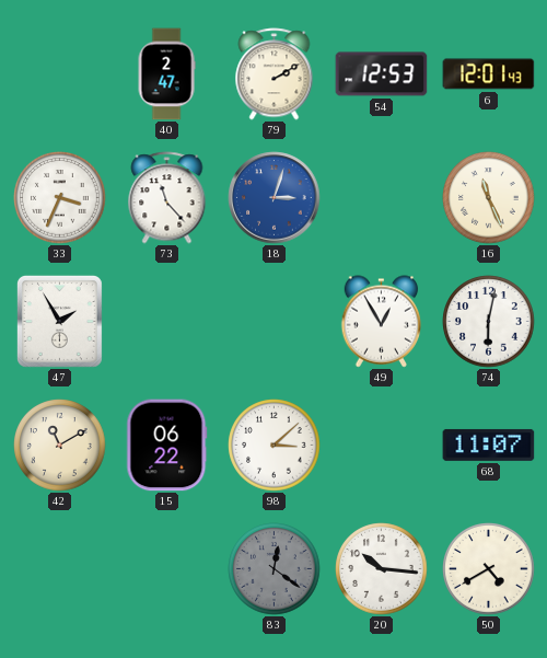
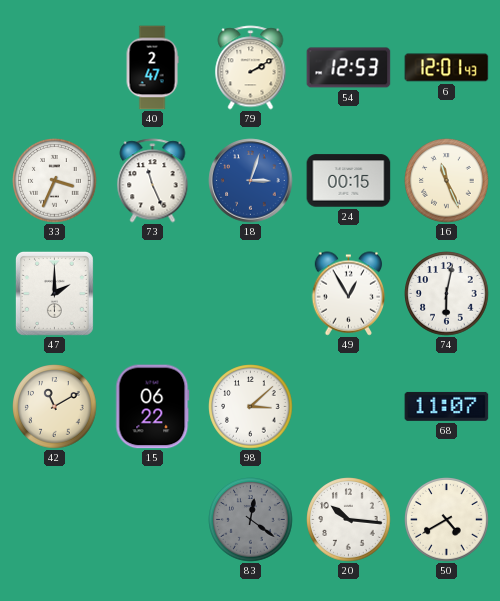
73: 11:23 -> 11:26 (153, 181)
24: none -> 00:15 (349, 181)
47: 1:55 -> 2:00 (54, 293)
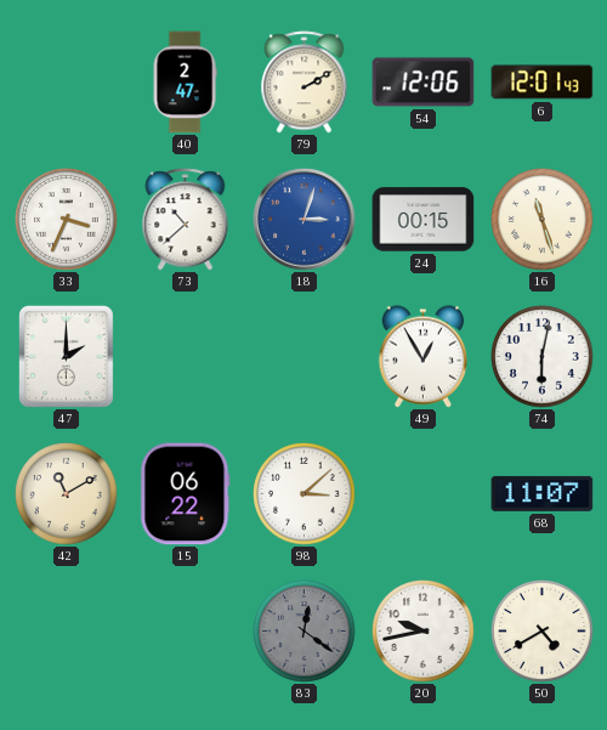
54: 12:53 -> 12:06 (424, 83)
73: 11:26 -> 10:38 (186, 220)
16: 11:26 -> 11:27 (543, 220)
20: 10:16 -> 9:43 (424, 632)
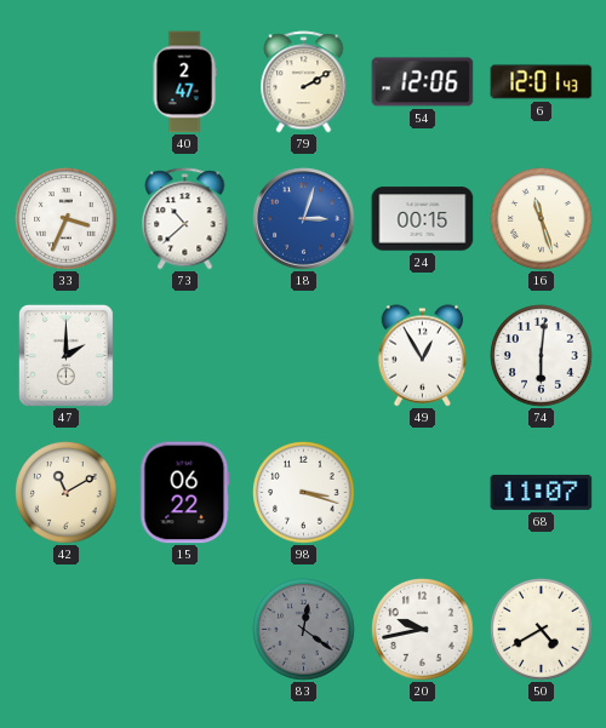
74: 6:02 -> 6:01 (542, 356)
98: 3:08 -> 3:18 (304, 493)
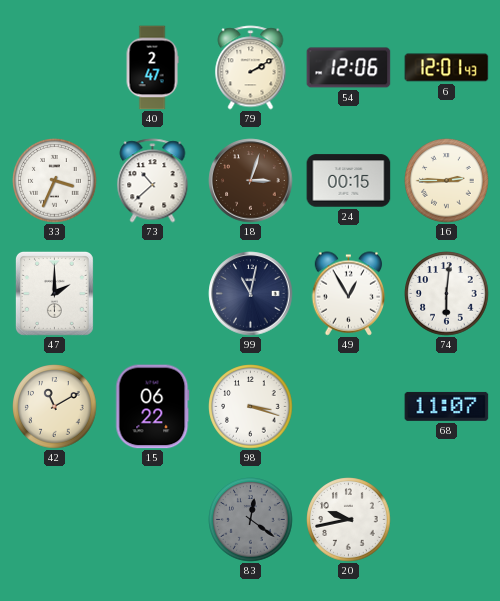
18 dial: blue -> brown (251, 181)
16: 11:27 -> 2:45 (447, 181)
99: none -> 11:02 (251, 294)
50: 4:40 -> none (542, 630)
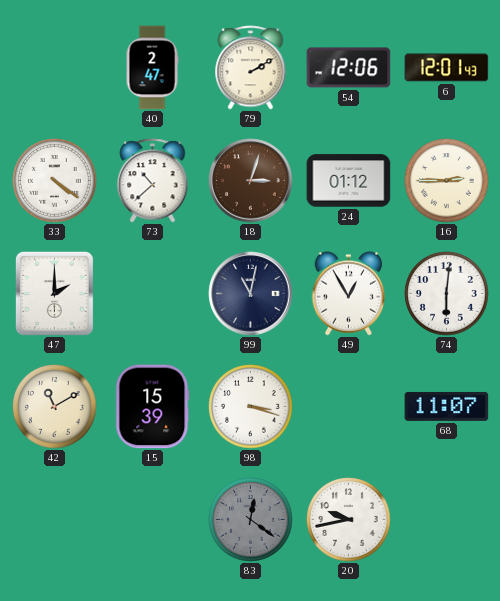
33: 3:34 -> 4:21 (55, 181)
24: 00:15 -> 01:12 (349, 181)
15: 06:22 -> 15:39 (153, 407)
